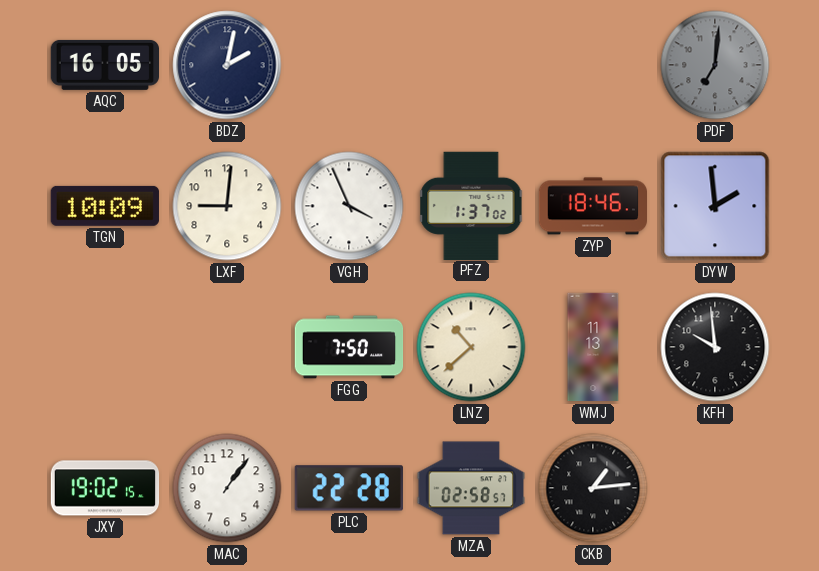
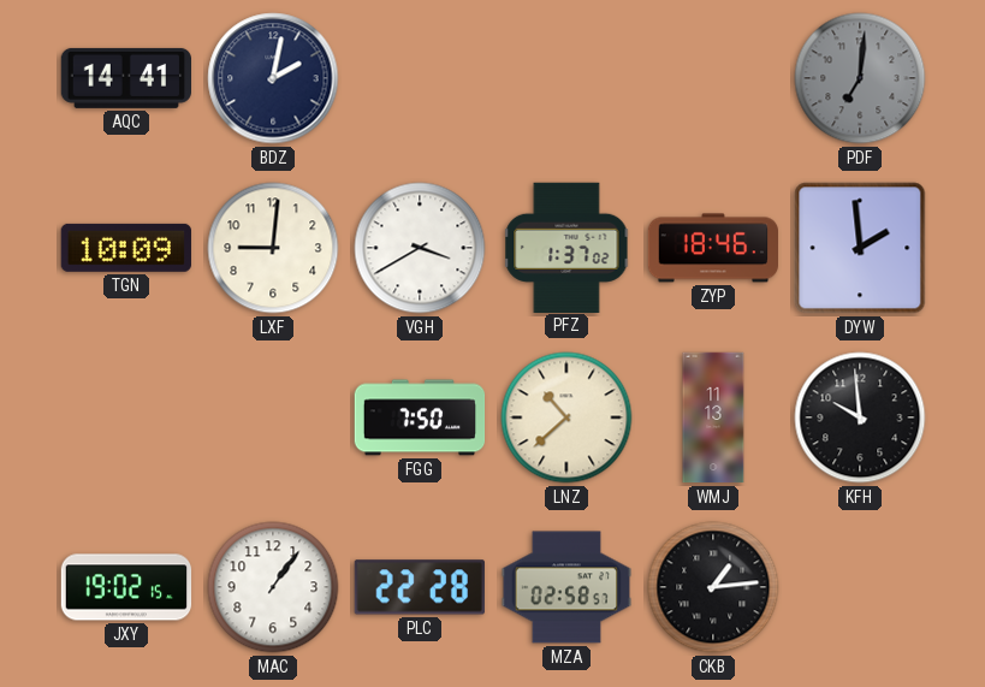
AQC: 16:05 -> 14:41 (125, 78)
VGH: 3:56 -> 3:40 (420, 248)
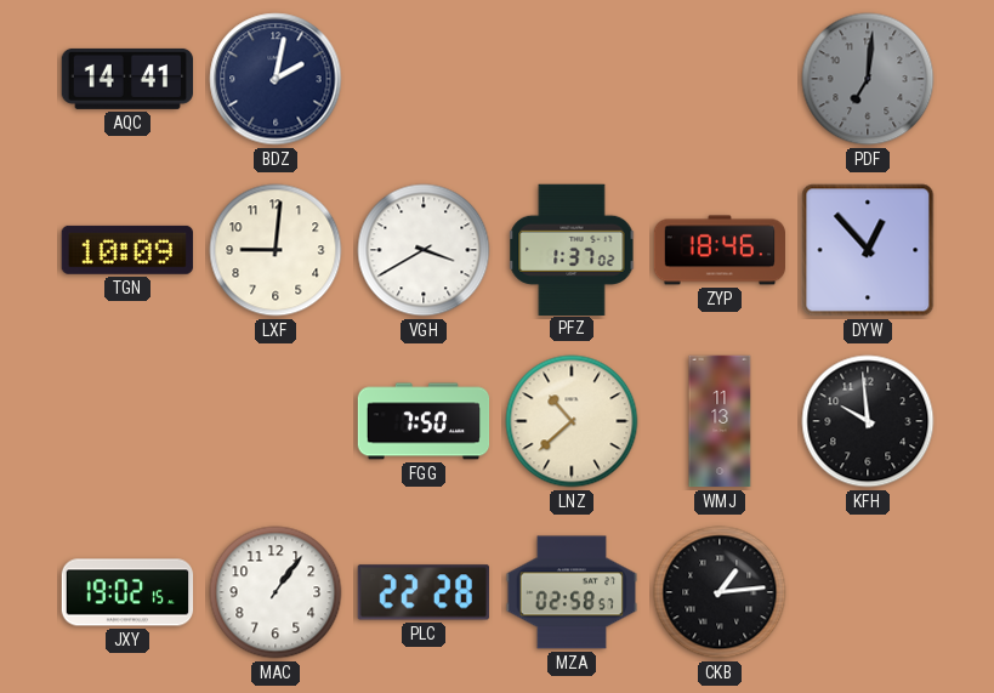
DYW: 1:59 -> 12:53 (868, 250)
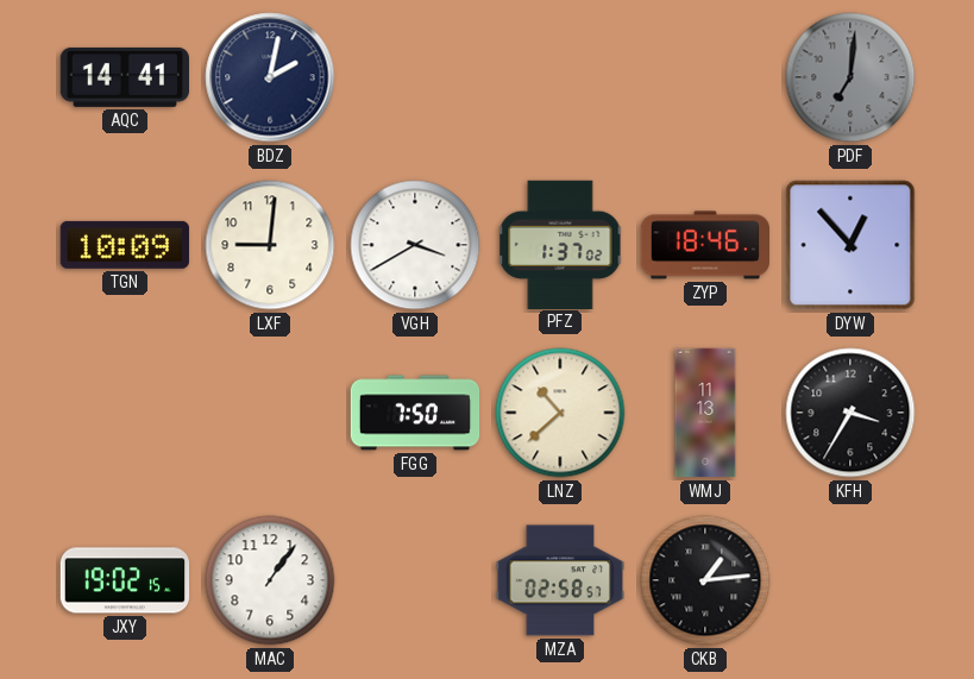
KFH: 9:59 -> 3:35 (850, 413)
PLC: 22:28 -> none (424, 592)
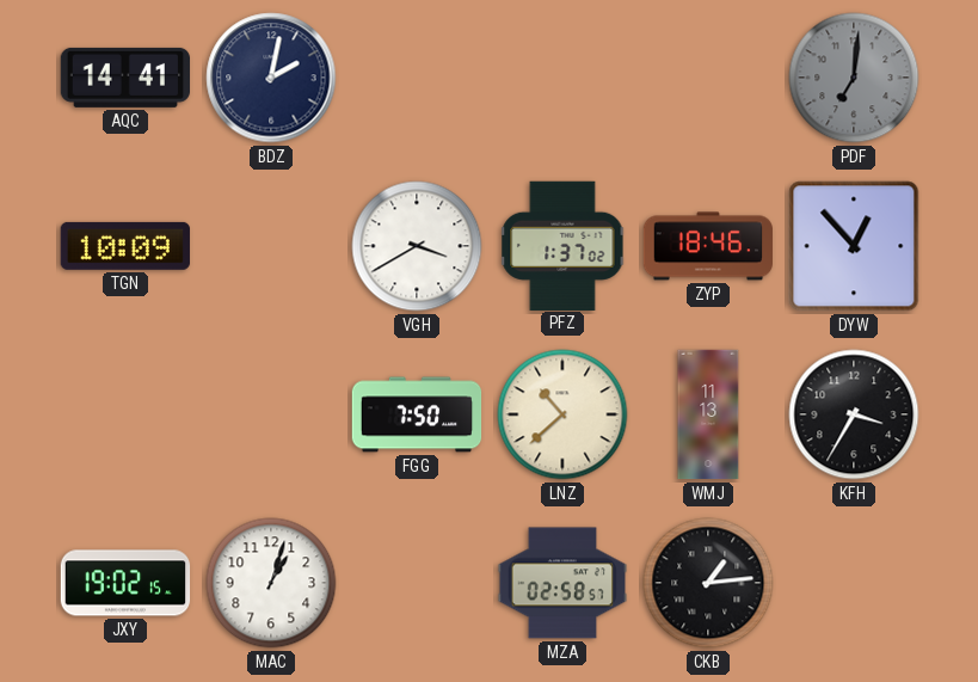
LXF: 9:01 -> none (270, 245)
MAC: 1:06 -> 1:03 (271, 583)
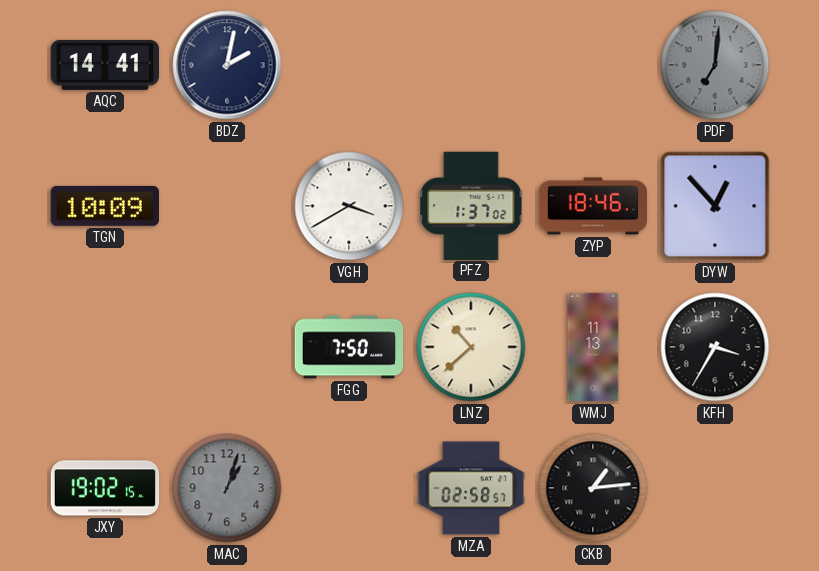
MAC dial: white -> grey (227, 488)
